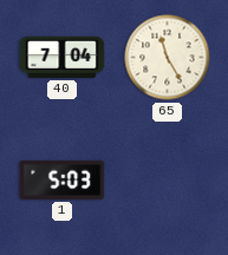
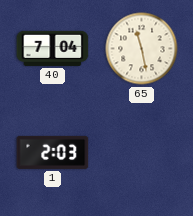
65: 11:25 -> 11:28 (142, 49)
1: 5:03 -> 2:03 (53, 152)
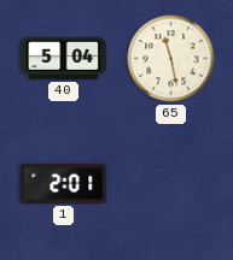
40: 7:04 -> 5:04 (64, 58)
1: 2:03 -> 2:01 (64, 183)
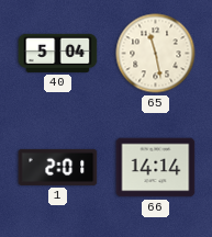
66: none -> 14:14 (156, 168)
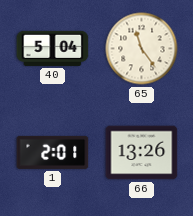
65: 11:28 -> 11:24 (142, 49)
66: 14:14 -> 13:26 (142, 153)
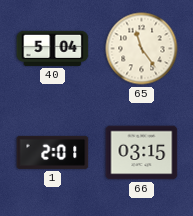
66: 13:26 -> 03:15 (142, 153)
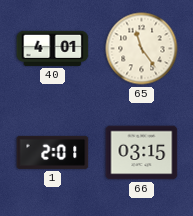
40: 5:04 -> 4:01 (53, 48)
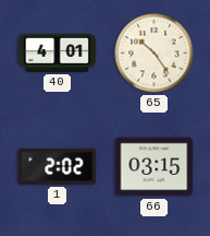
65: 11:24 -> 10:24 (155, 54)
1: 2:01 -> 2:02 (58, 166)
